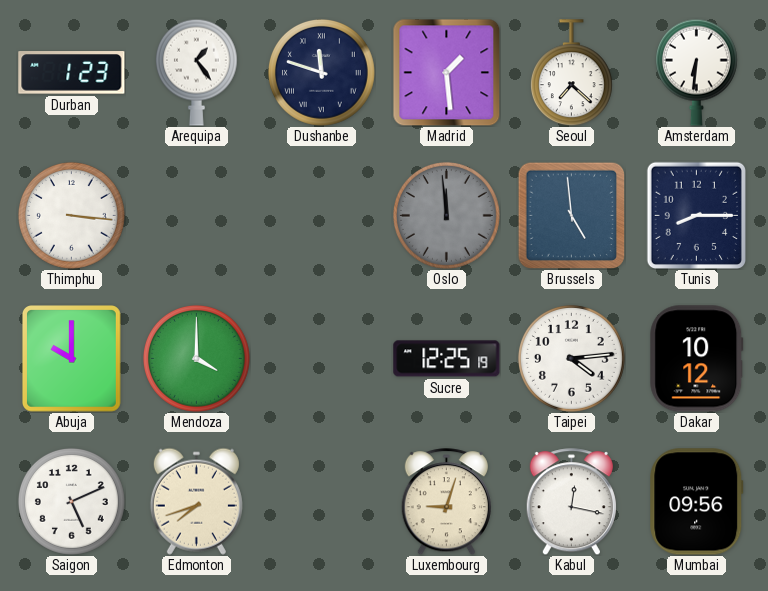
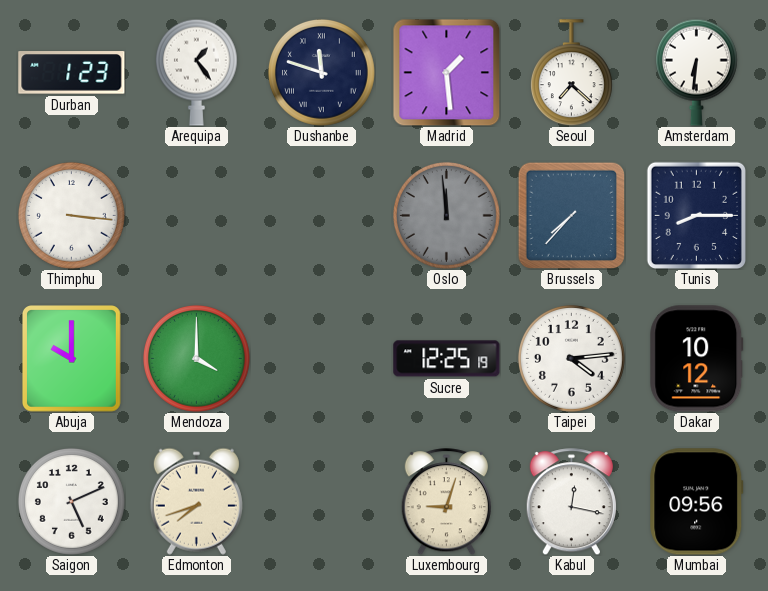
Brussels: 4:59 -> 7:37 (571, 215)
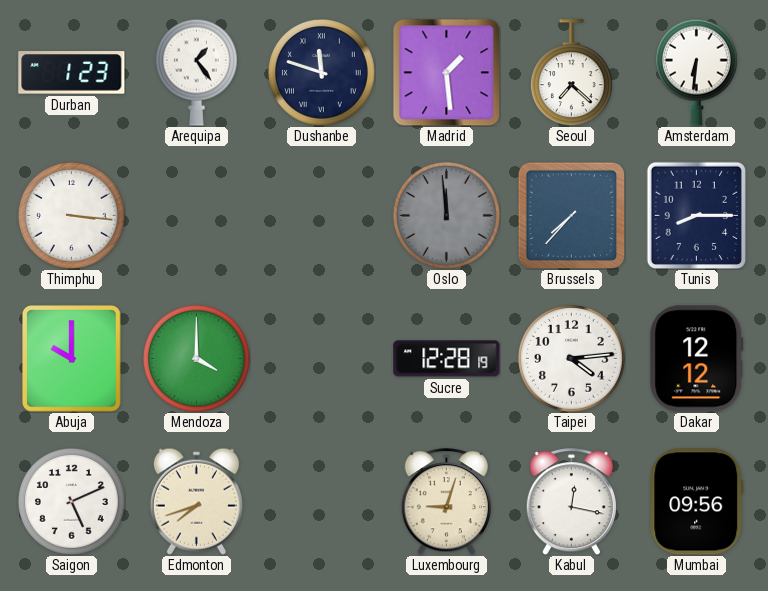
Sucre: 12:25 -> 12:28 (447, 359)
Dakar: 10:12 -> 12:12 (697, 359)
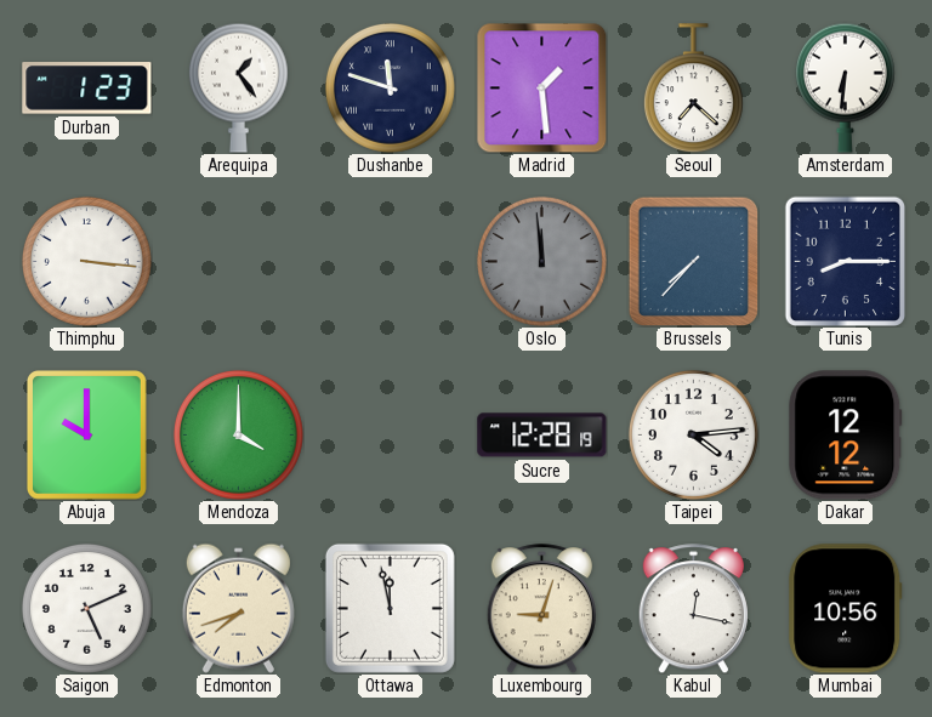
Ottawa: none -> 11:58 (390, 608)
Mumbai: 09:56 -> 10:56 (846, 609)
